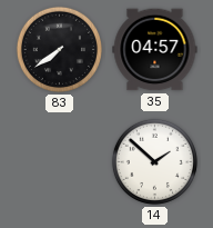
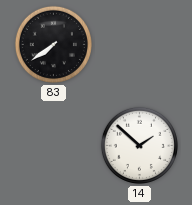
35: 04:57 -> none (155, 50)
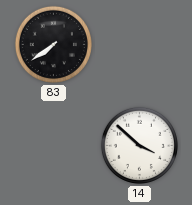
14: 1:52 -> 3:52 (139, 145)
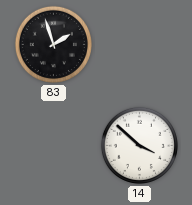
83: 7:39 -> 1:57 (53, 44)
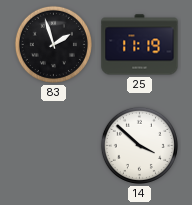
25: none -> 11:19 (140, 45)
